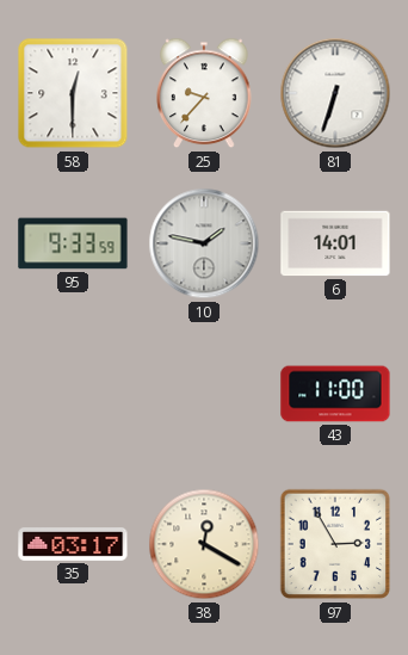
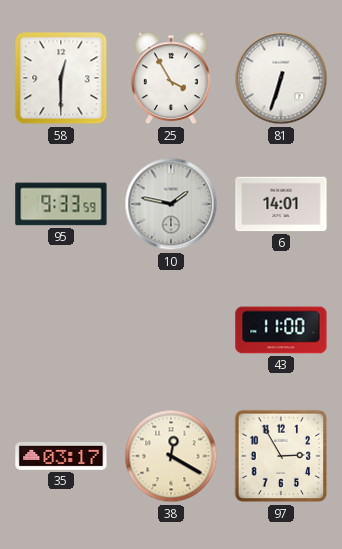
25: 9:37 -> 3:55 (171, 78)
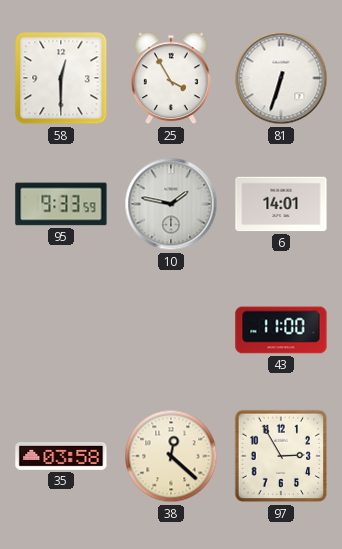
35: 03:17 -> 03:58 (61, 457)
38: 12:20 -> 12:22 (171, 456)
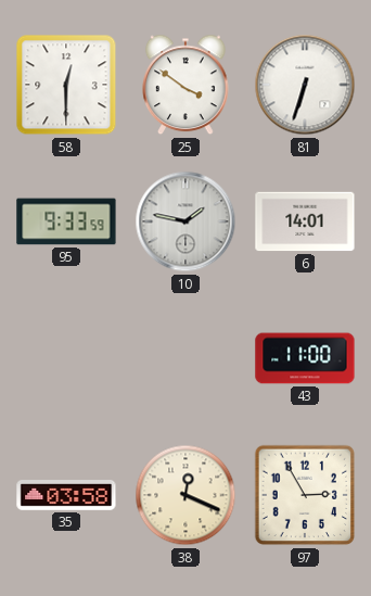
25: 3:55 -> 3:51 (185, 85)
38: 12:22 -> 12:19 (185, 495)
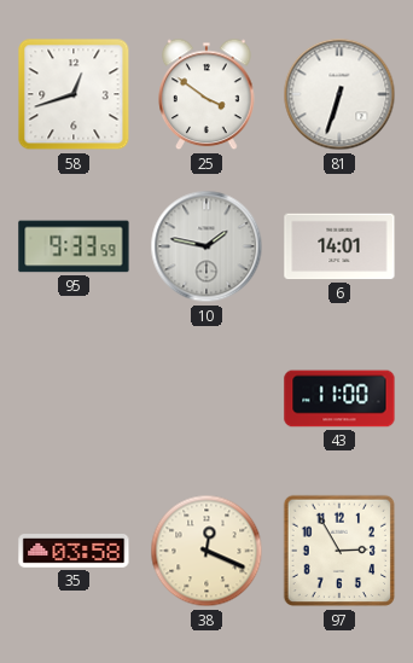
58: 12:30 -> 12:42 (74, 94)
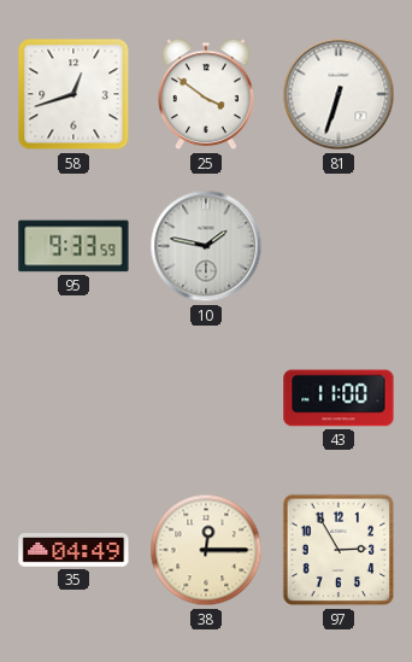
6: 14:01 -> none (339, 246)
35: 03:58 -> 04:49 (73, 551)
38: 12:19 -> 12:15 (206, 550)
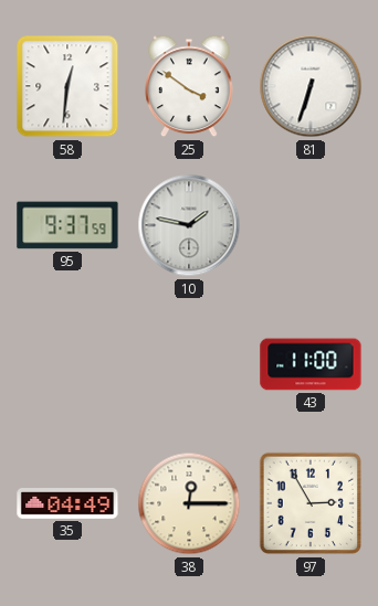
58: 12:42 -> 12:31 (67, 86)
95: 9:33 -> 9:37 (67, 225)
